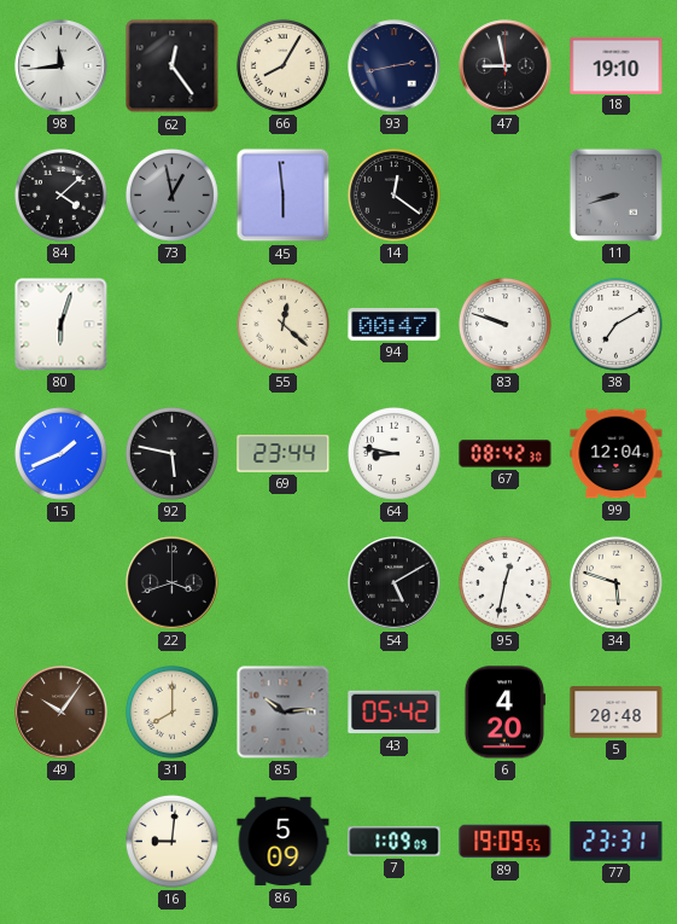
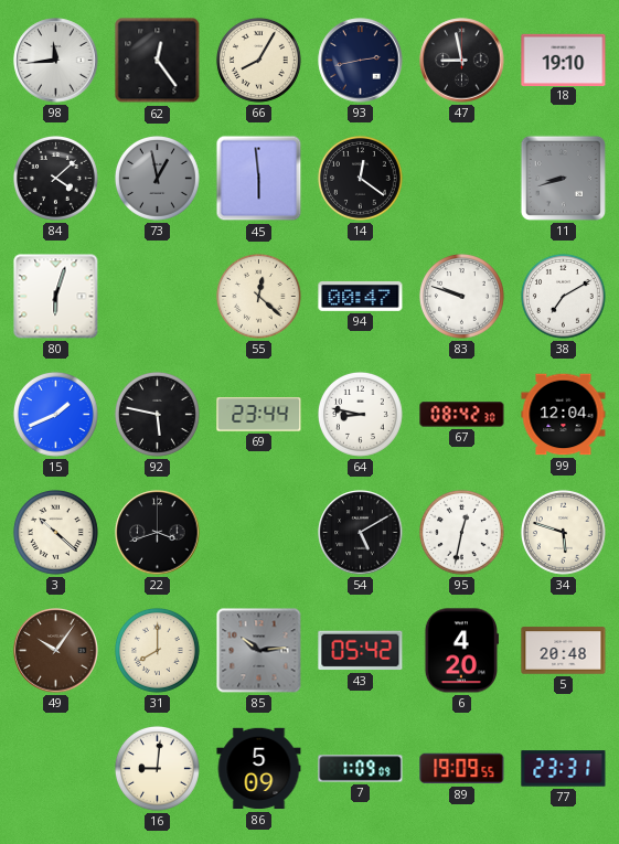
3: none -> 10:22 (55, 532)
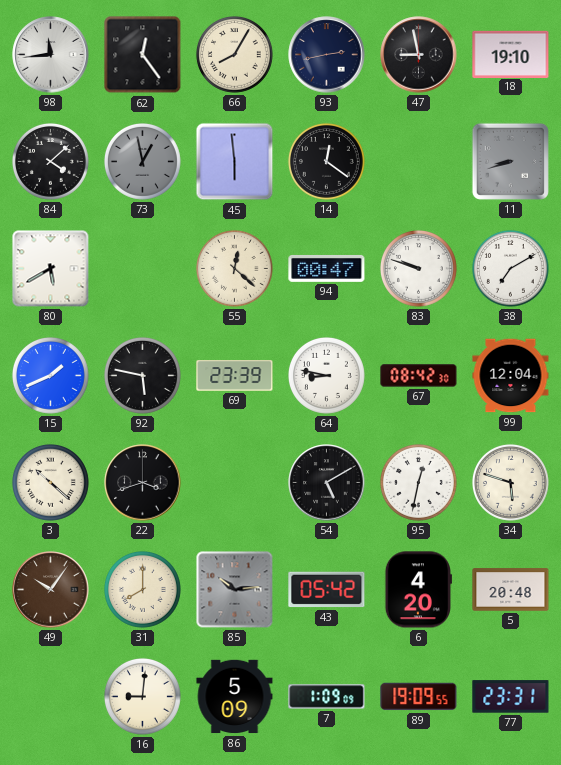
80: 6:03 -> 5:40 (51, 269)
69: 23:44 -> 23:39 (235, 376)
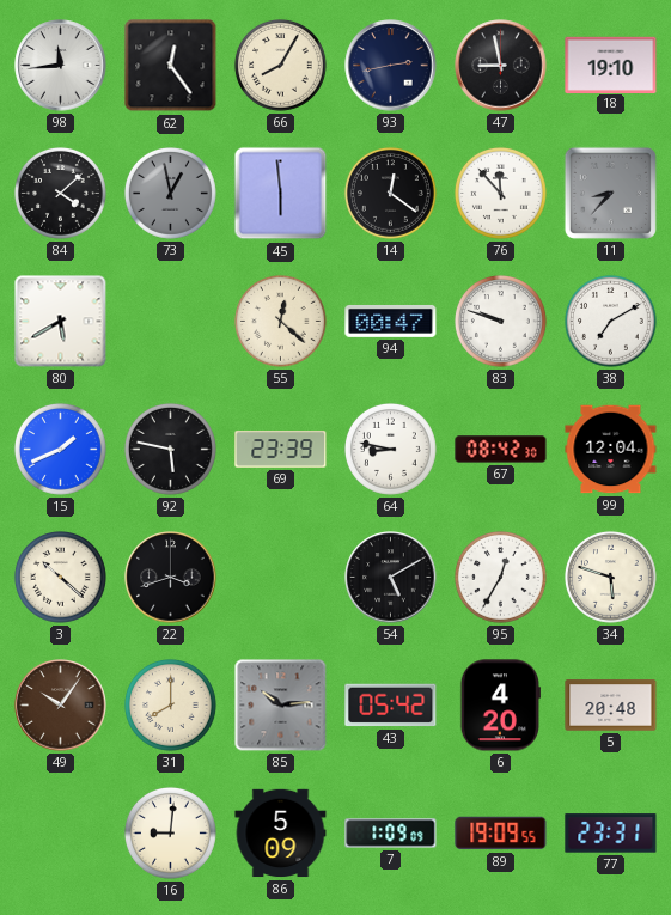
76: none -> 11:53 (500, 193)
11: 8:42 -> 8:37 (610, 193)
95: 12:32 -> 12:35 (500, 577)
